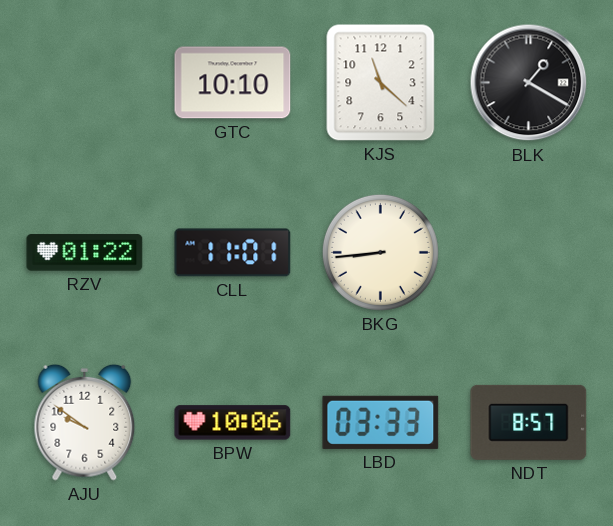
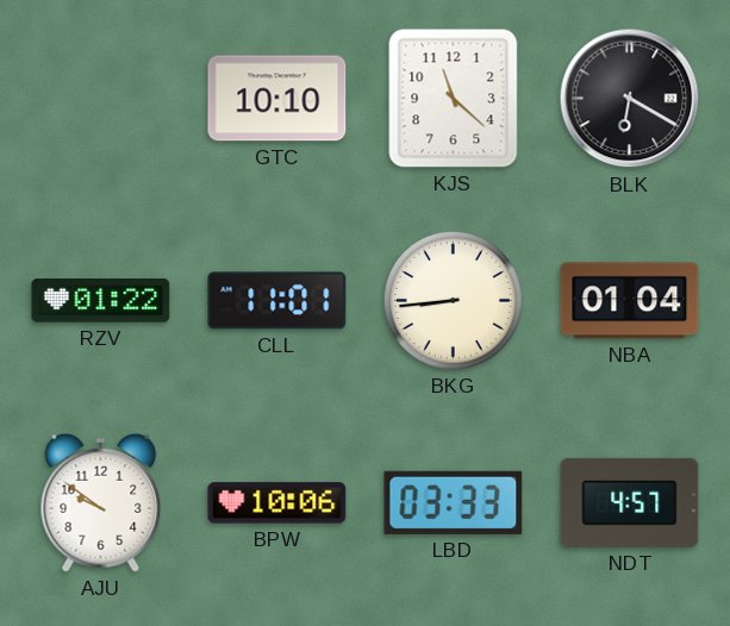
BLK: 1:20 -> 6:20 (630, 99)
NBA: none -> 01:04 (630, 301)
NDT: 8:57 -> 4:57 (630, 502)
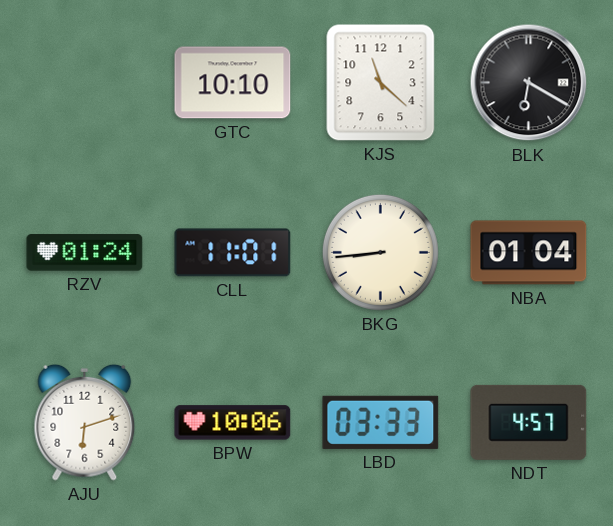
RZV: 01:22 -> 01:24 (85, 253)
AJU: 9:51 -> 6:12 (85, 422)
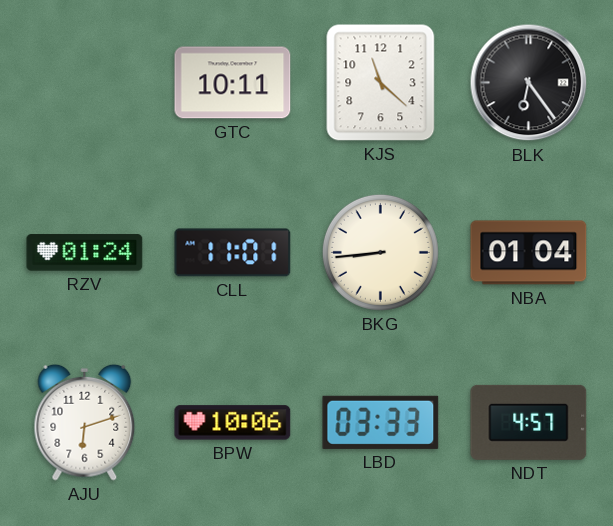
GTC: 10:10 -> 10:11 (233, 83)
BLK: 6:20 -> 6:24 (529, 83)
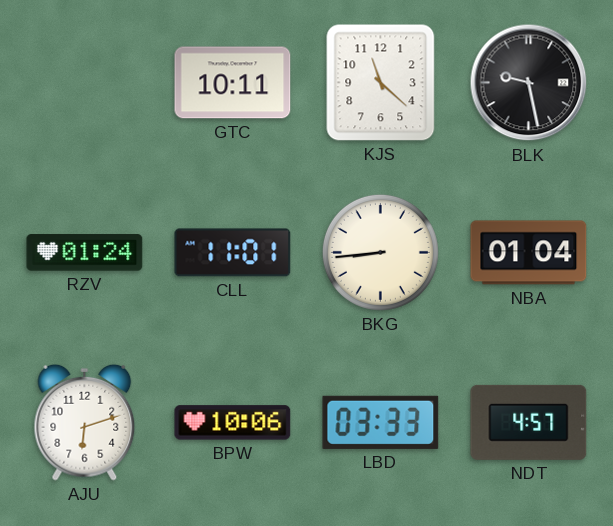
BLK: 6:24 -> 9:28 (529, 83)
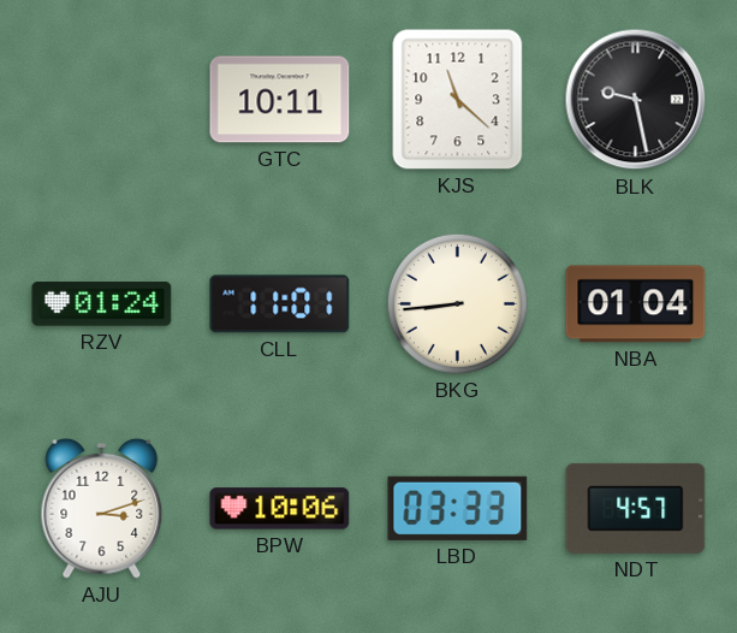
AJU: 6:12 -> 3:12 (102, 508)
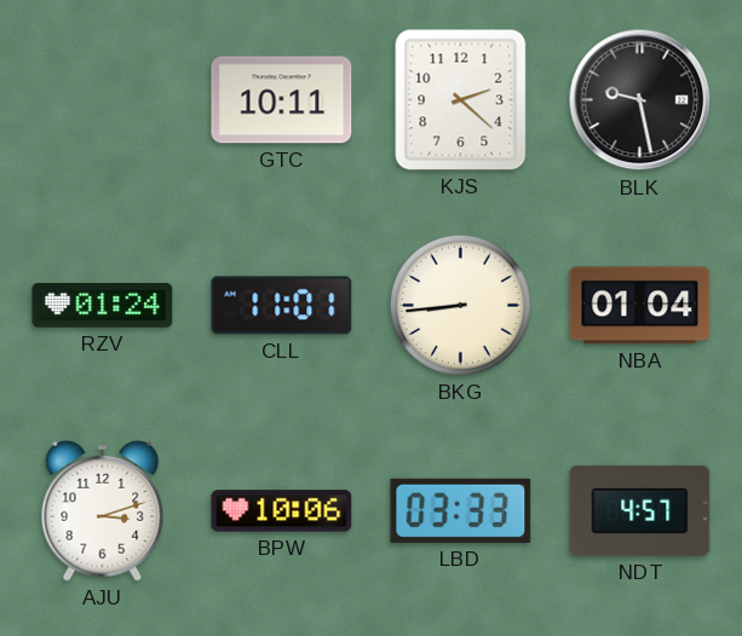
KJS: 11:22 -> 2:22 (461, 100)
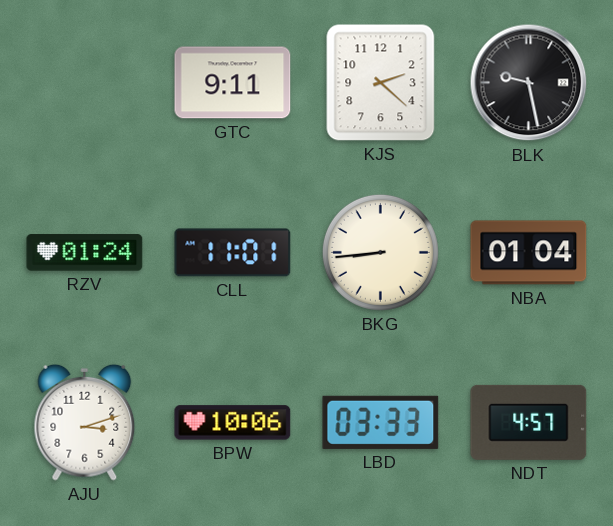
GTC: 10:11 -> 9:11 (233, 83)
